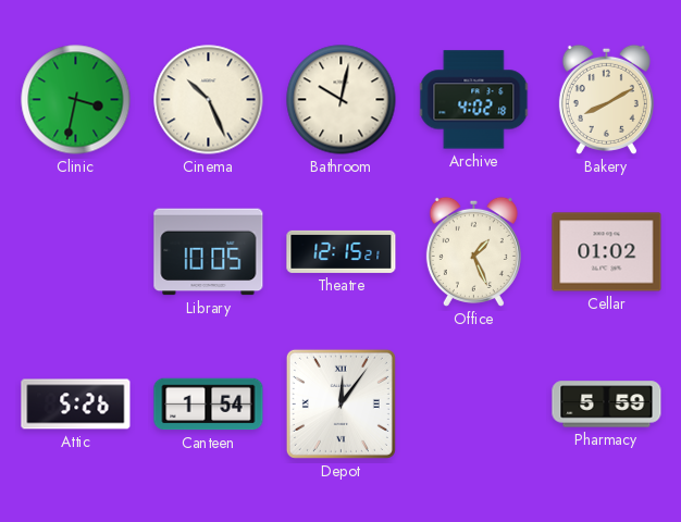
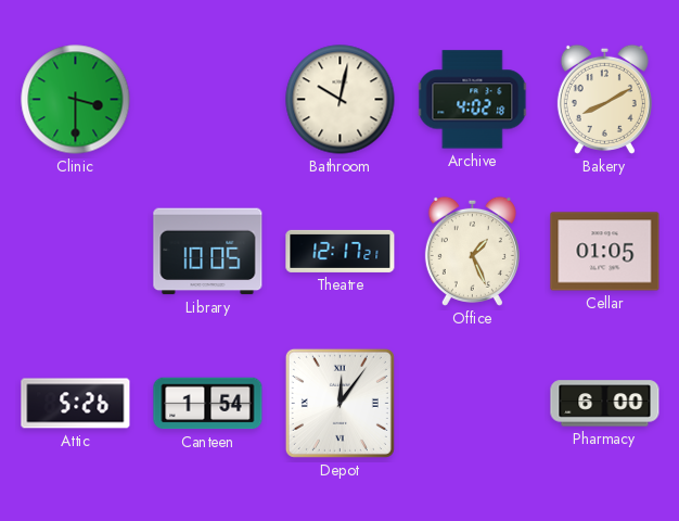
Clinic: 3:32 -> 3:30 (76, 100)
Cinema: 10:26 -> none (209, 100)
Theatre: 12:15 -> 12:17 (341, 251)
Cellar: 01:02 -> 01:05 (605, 252)
Pharmacy: 5:59 -> 6:00 (605, 404)
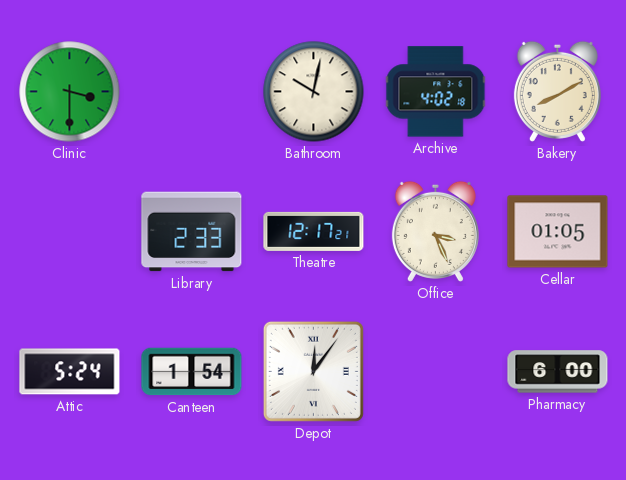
Library: 10:05 -> 2:33 (192, 232)
Office: 1:26 -> 3:26 (435, 231)
Attic: 5:26 -> 5:24 (70, 372)
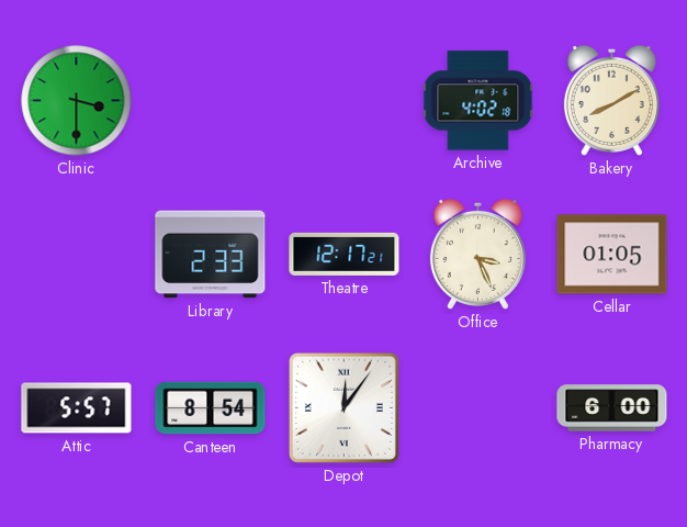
Bathroom: 10:02 -> none (314, 92)
Attic: 5:24 -> 5:57 (77, 408)
Canteen: 1:54 -> 8:54 (211, 408)
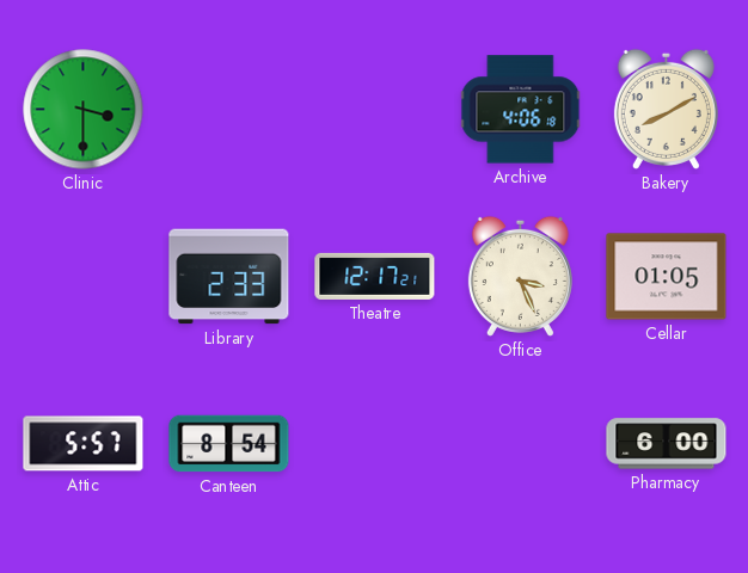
Archive: 4:02 -> 4:06 (521, 110)
Depot: 12:06 -> none (344, 407)
